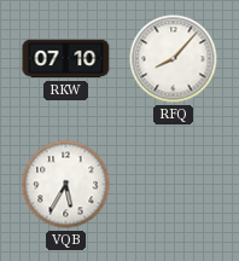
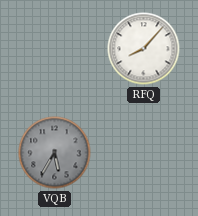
RKW: 07:10 -> none (66, 59)
VQB dial: white -> grey (55, 153)
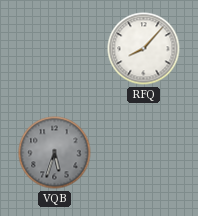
VQB: 5:35 -> 5:33 (55, 153)
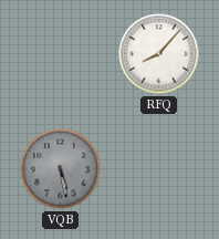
VQB: 5:33 -> 5:28 (61, 169)
